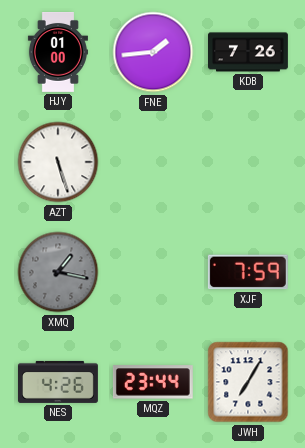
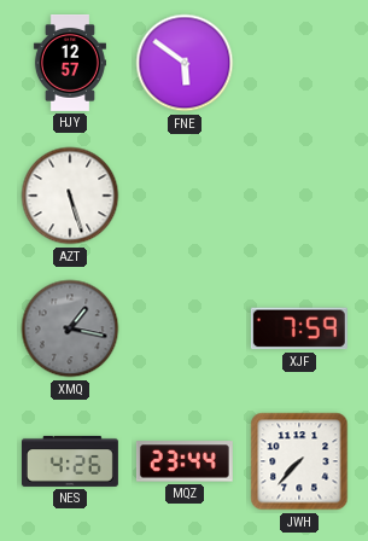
HJY: 01:00 -> 12:57 (70, 64)
FNE: 1:44 -> 5:51 (185, 63)
KDB: 7:26 -> none (249, 52)
JWH: 7:05 -> 7:37 (299, 461)
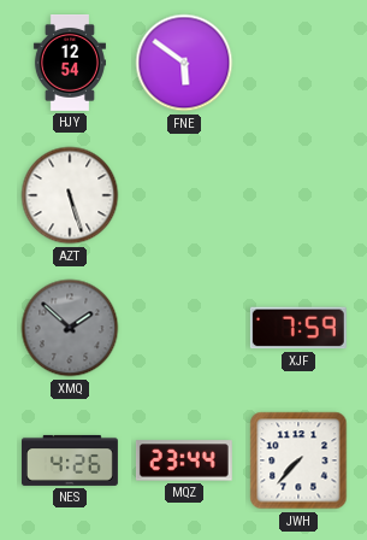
HJY: 12:57 -> 12:54 (70, 64)
XMQ: 1:17 -> 1:52 (70, 328)
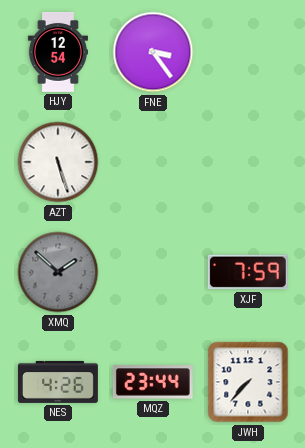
FNE: 5:51 -> 3:24 (153, 52)
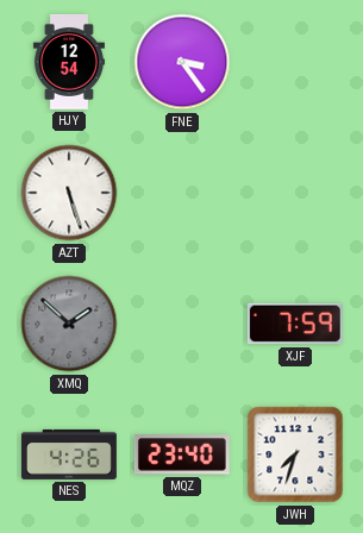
MQZ: 23:44 -> 23:40 (182, 454)
JWH: 7:37 -> 7:33 (295, 454)
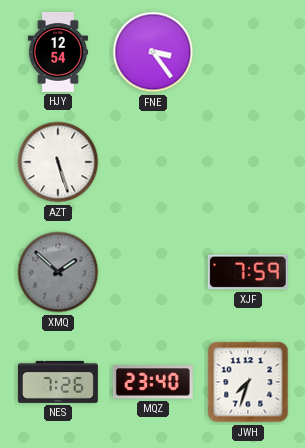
NES: 4:26 -> 7:26 (58, 382)
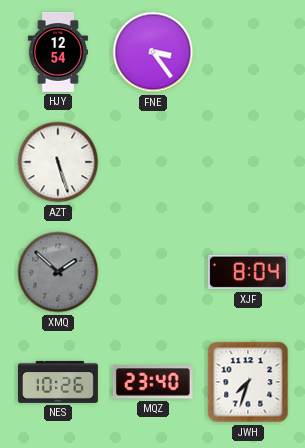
XJF: 7:59 -> 8:04 (248, 272)
NES: 7:26 -> 10:26 (58, 382)
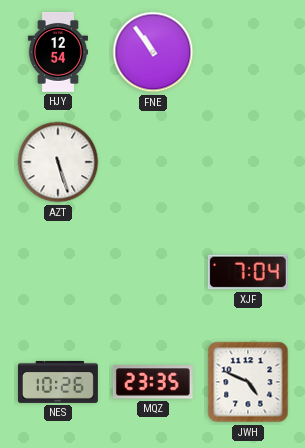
FNE: 3:24 -> 10:54 (153, 52)
XMQ: 1:52 -> none (58, 272)
XJF: 8:04 -> 7:04 (248, 272)
MQZ: 23:40 -> 23:35 (153, 382)
JWH: 7:33 -> 4:49 (248, 382)
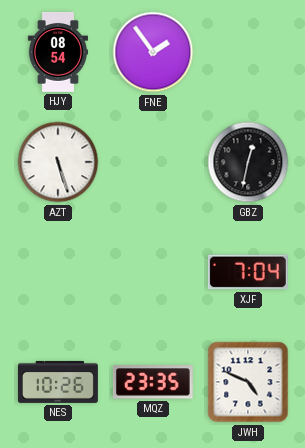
HJY: 12:54 -> 08:54 (58, 53)
FNE: 10:54 -> 1:54 (153, 52)
GBZ: none -> 12:32 (248, 162)
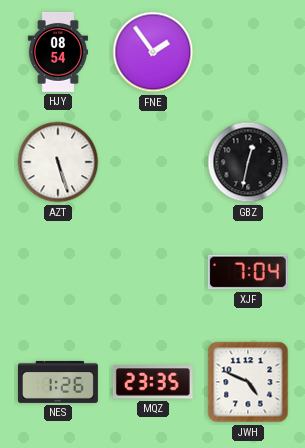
NES: 10:26 -> 1:26 (58, 382)
